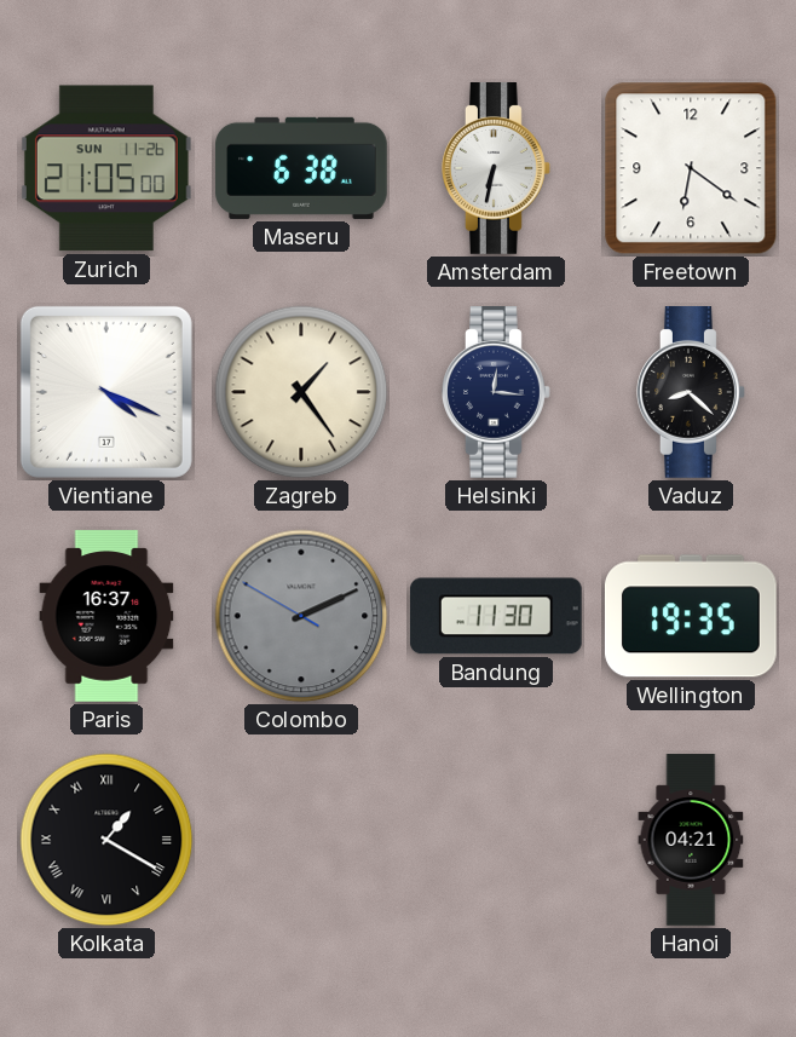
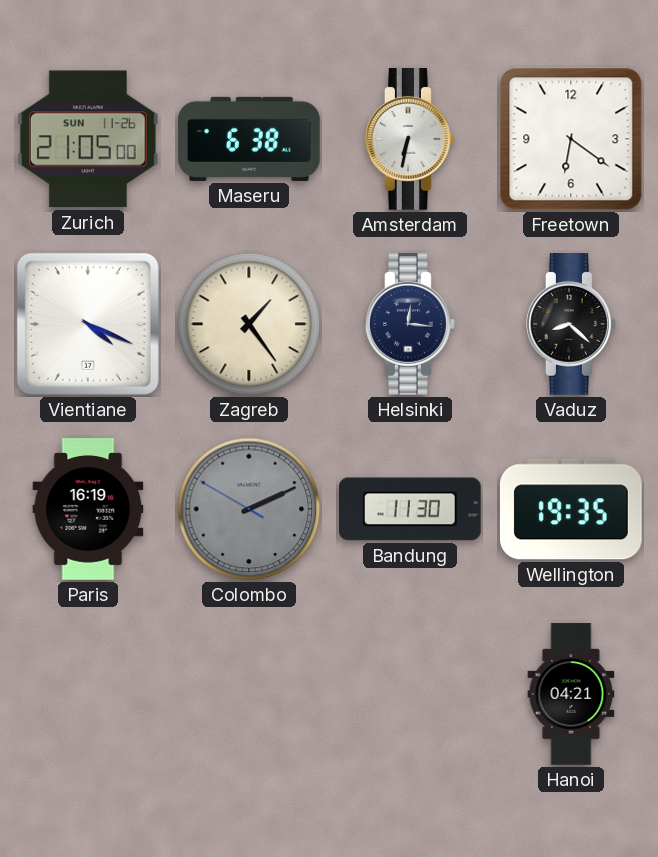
Paris: 16:37 -> 16:19 (88, 509)
Kolkata: 1:20 -> none (106, 840)
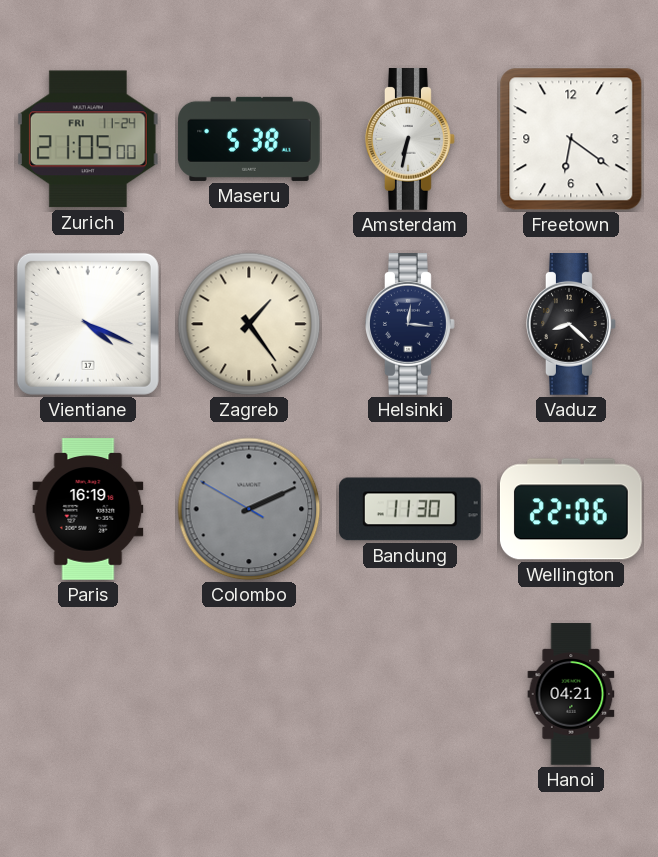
Zurich date: SUN 11-26 -> FRI 11-24 (88, 139)
Maseru: 6:38 -> 5:38 (249, 139)
Wellington: 19:35 -> 22:06 (571, 509)
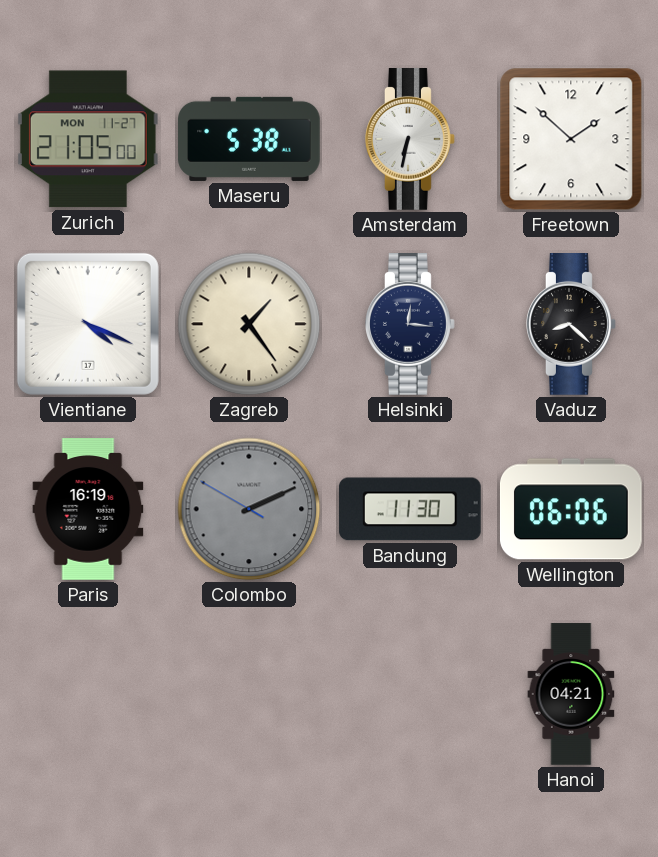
Zurich date: FRI 11-24 -> MON 11-27 (88, 139)
Freetown: 6:21 -> 1:52 (571, 139)
Wellington: 22:06 -> 06:06 (571, 509)
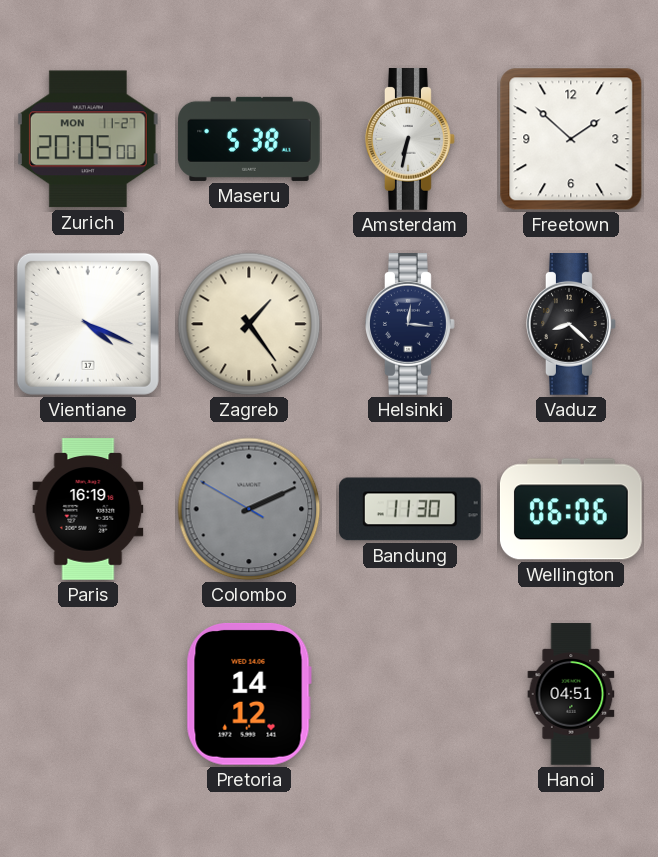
Zurich: 21:05 -> 20:05 (88, 139)
Pretoria: none -> 14:12 (249, 694)
Hanoi: 04:21 -> 04:51 (571, 694)
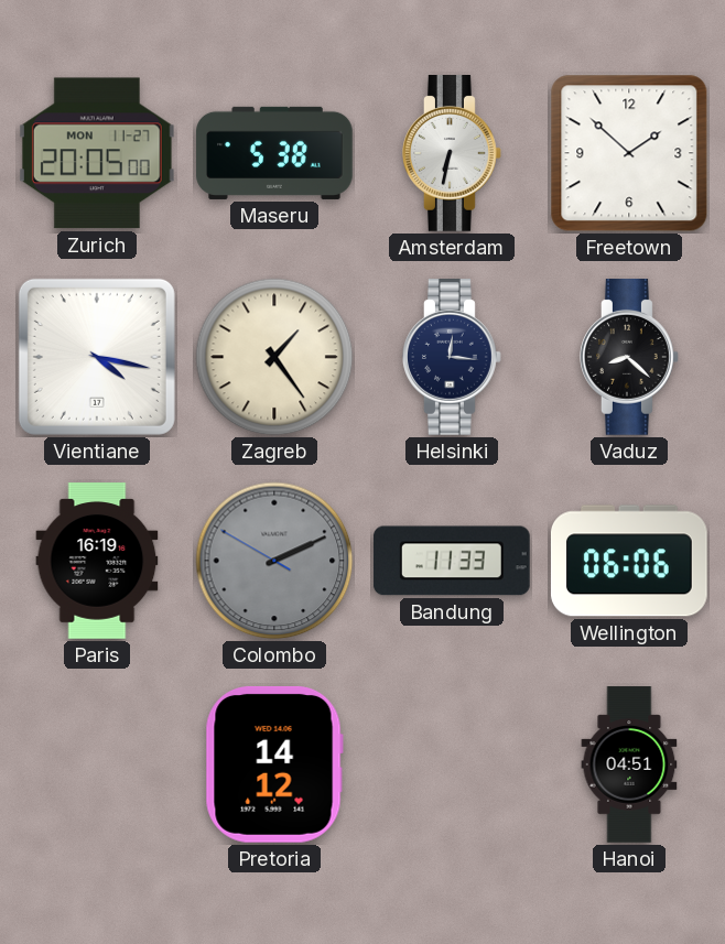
Vientiane: 4:19 -> 4:17 (97, 357)
Bandung: 11:30 -> 11:33 (453, 561)
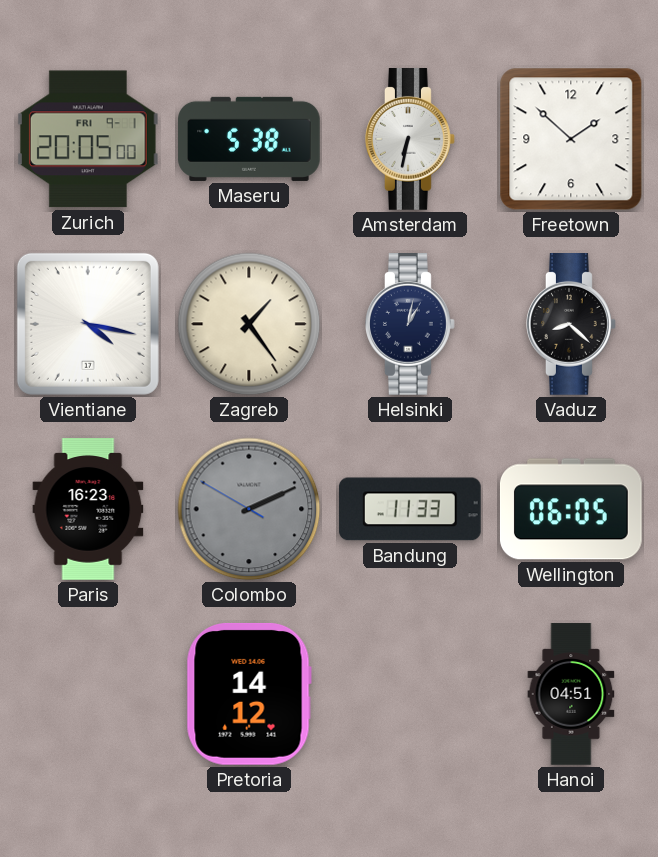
Zurich date: MON 11-27 -> FRI 9-1 (88, 139)
Helsinki: 12:16 -> 1:02 (411, 325)
Paris: 16:19 -> 16:23 (88, 509)
Wellington: 06:06 -> 06:05 (571, 509)
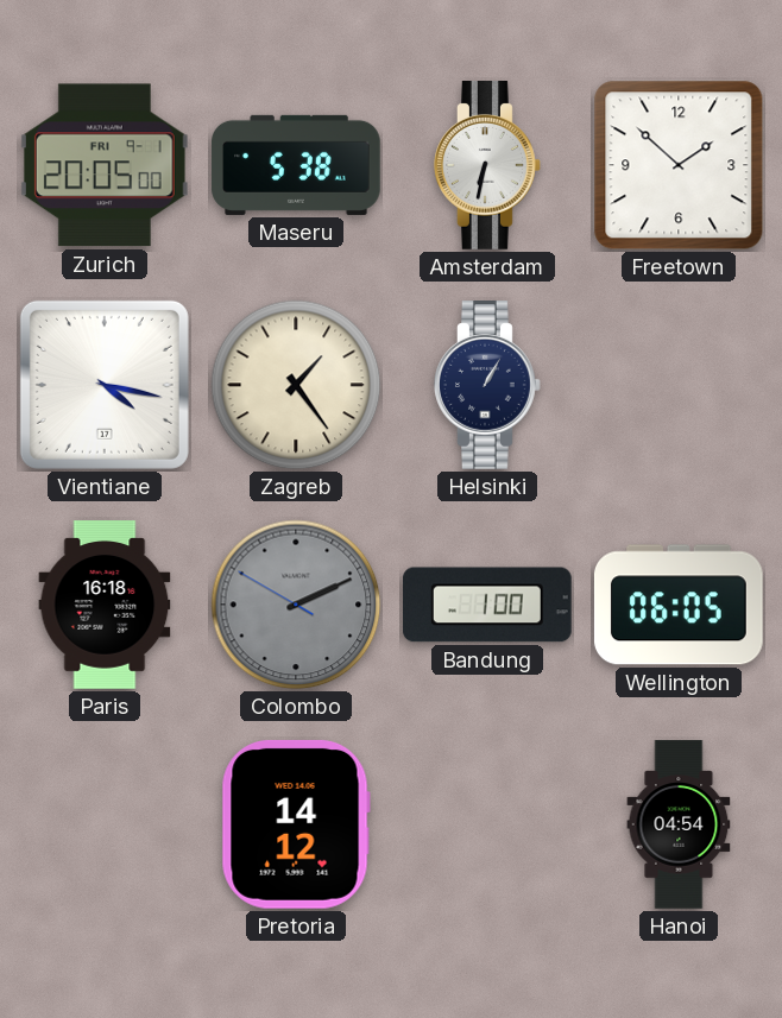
Helsinki: 1:02 -> 1:05 (488, 386)
Vaduz: 8:22 -> none (572, 325)
Paris: 16:23 -> 16:18 (105, 605)
Bandung: 11:33 -> 1:00 (488, 605)
Hanoi: 04:51 -> 04:54 (679, 824)
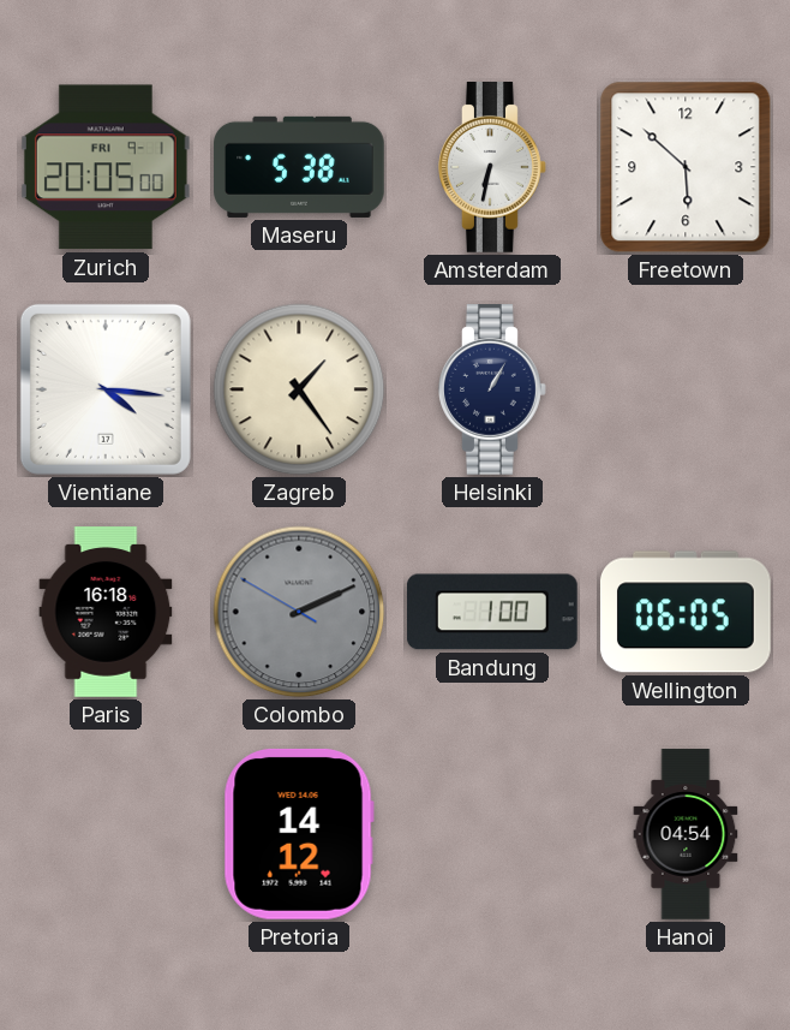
Freetown: 1:52 -> 5:52 (686, 167)
Vientiane: 4:17 -> 4:16 (106, 389)
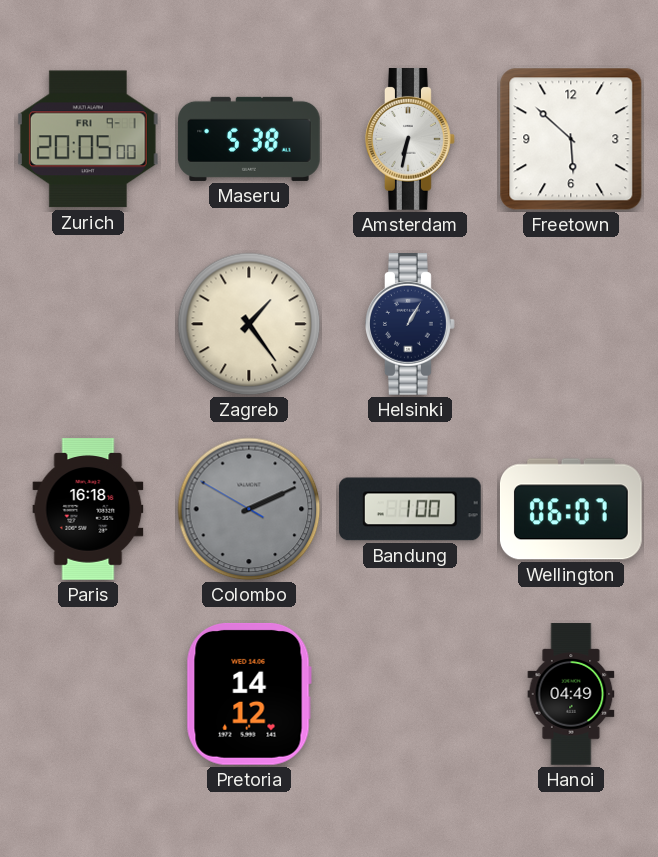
Vientiane: 4:16 -> none (106, 389)
Wellington: 06:05 -> 06:07 (571, 509)
Hanoi: 04:54 -> 04:49 (571, 694)
